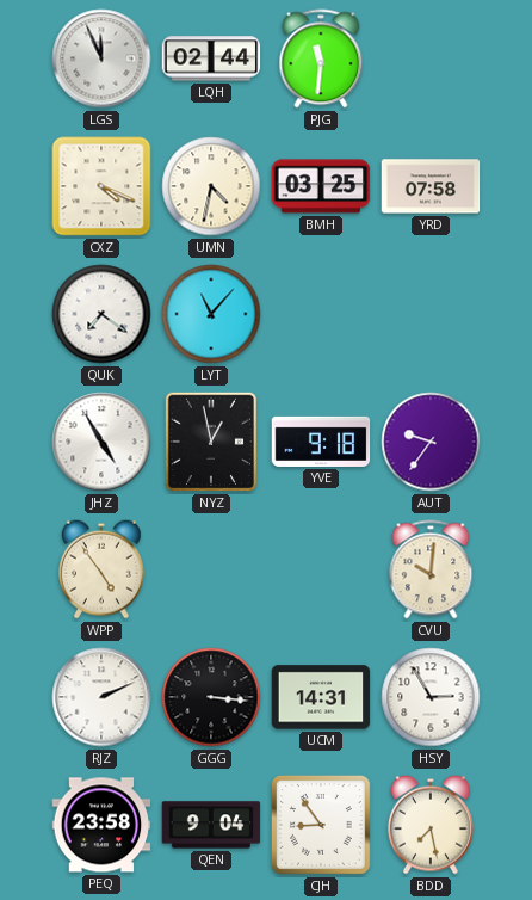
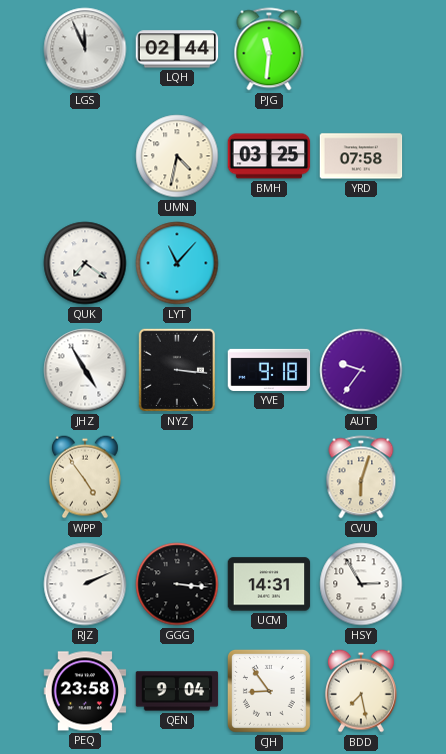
CXZ: 4:19 -> none (101, 186)
NYZ: 12:58 -> 3:16 (177, 370)
CVU: 10:01 -> 6:03 (361, 477)
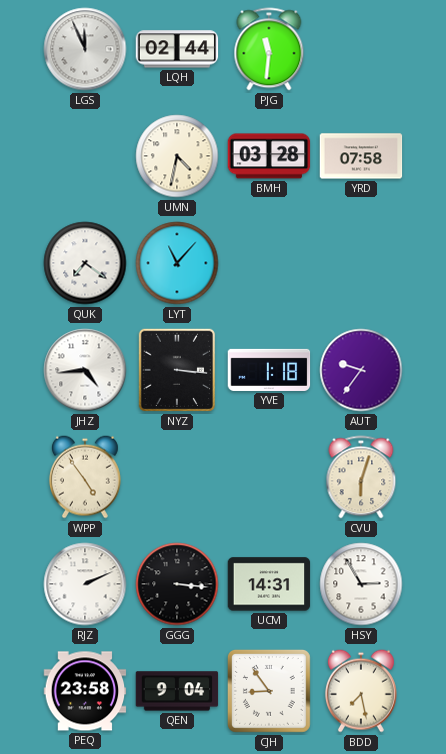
BMH: 03:25 -> 03:28 (269, 156)
JHZ: 4:55 -> 4:44 (85, 370)
YVE: 9:18 -> 1:18 (269, 370)
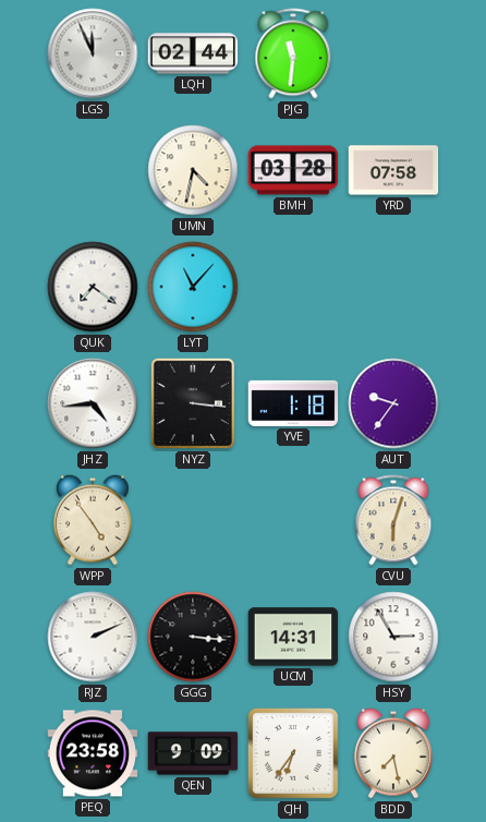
QEN: 9:04 -> 9:09 (193, 753)
CJH: 8:54 -> 6:36 (294, 754)
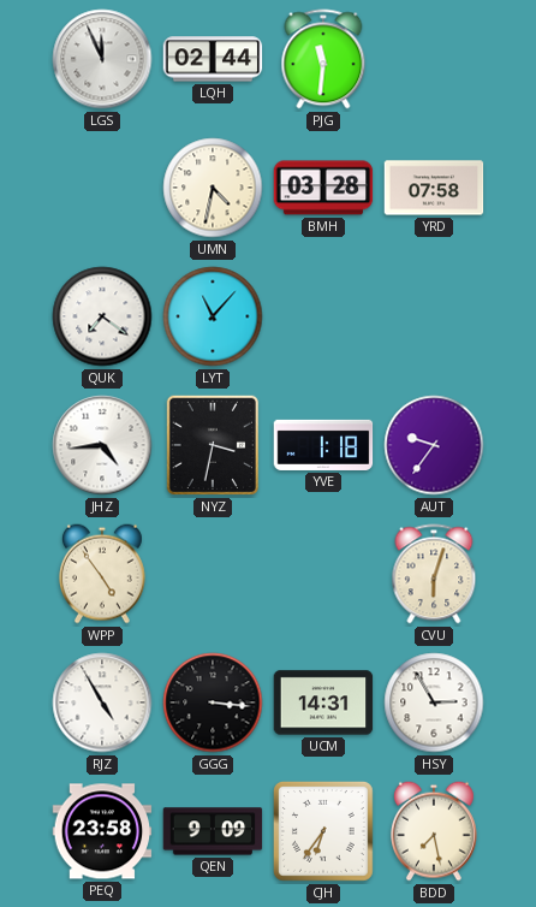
NYZ: 3:16 -> 3:32 (213, 445)
RJZ: 2:11 -> 4:55 (102, 703)
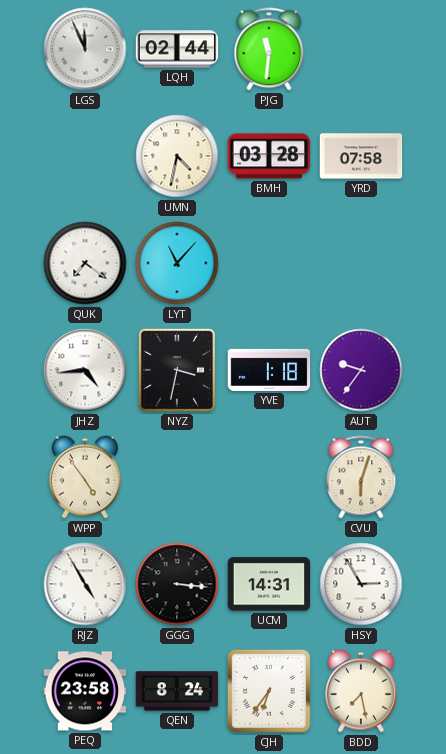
QEN: 9:09 -> 8:24 (177, 691)
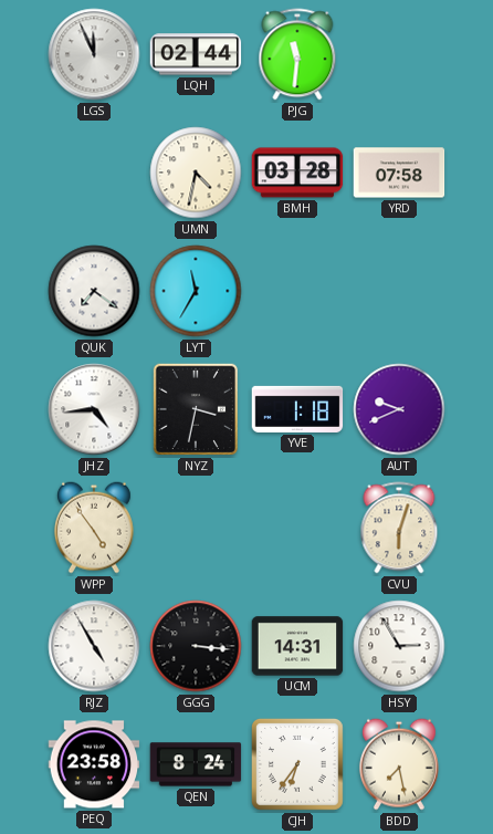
LYT: 11:07 -> 11:35 (196, 291)
AUT: 9:36 -> 9:41 (399, 409)
